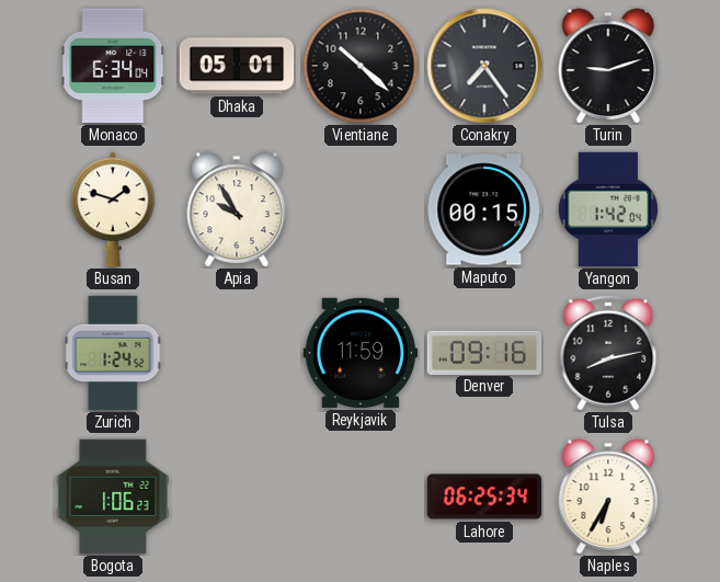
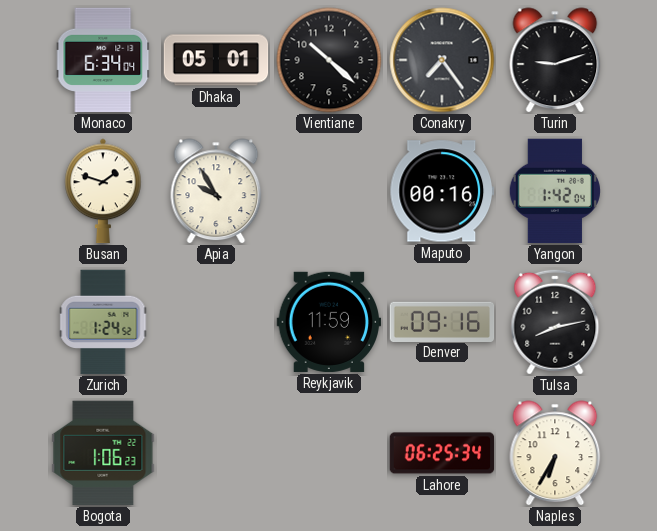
Maputo: 00:15 -> 00:16 (441, 191)
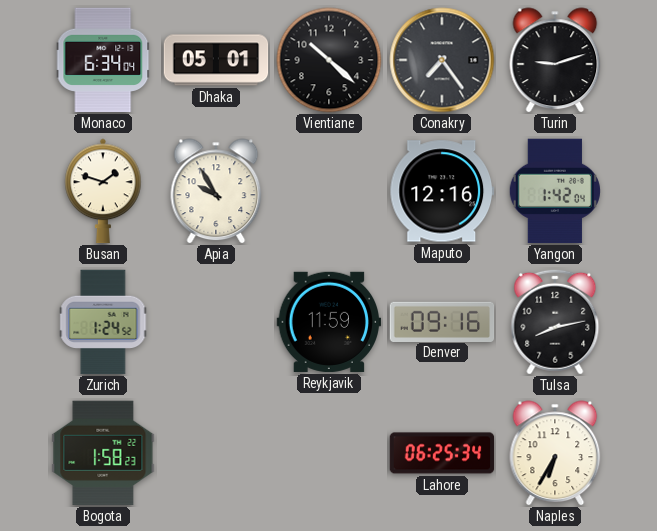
Maputo: 00:16 -> 12:16 (441, 191)
Bogota: 1:06 -> 1:58 (103, 453)
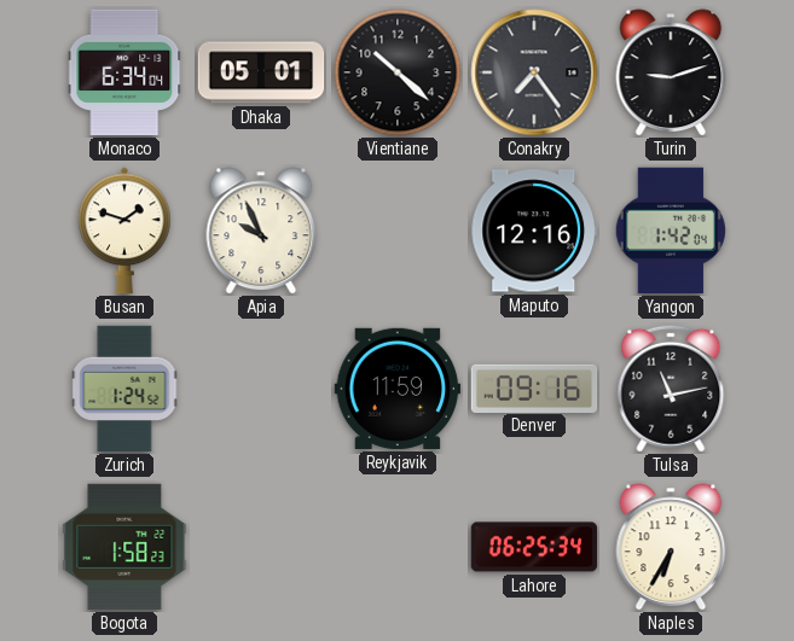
Apia: 9:55 -> 9:56 (261, 231)
Tulsa: 8:13 -> 11:13 (671, 389)
